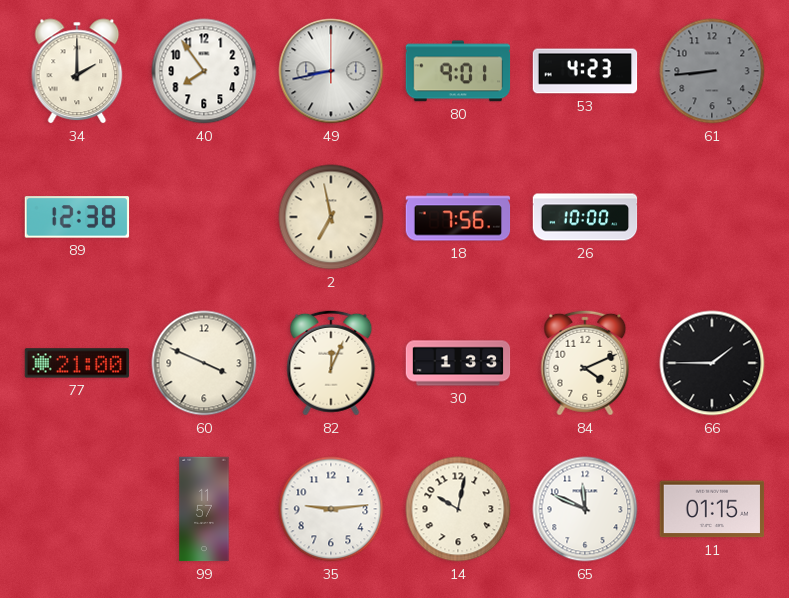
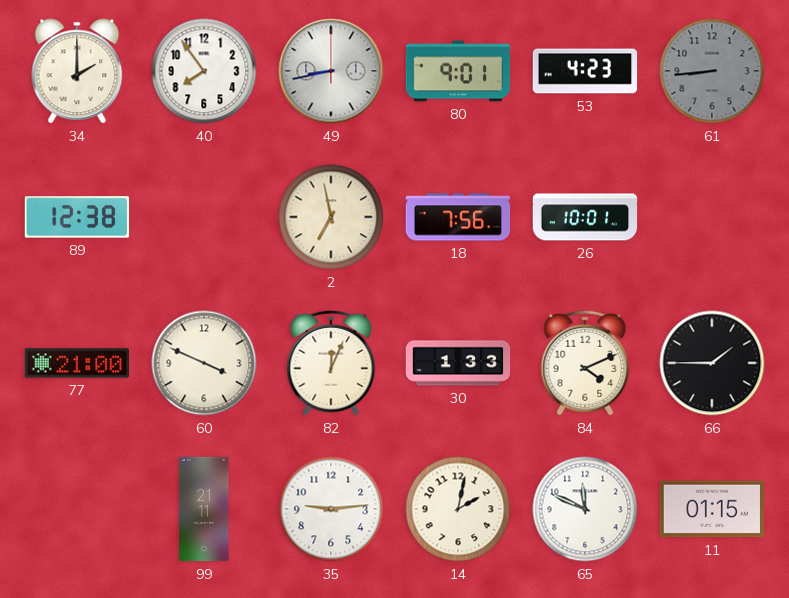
26: 10:00 -> 10:01 (585, 217)
99: 11:57 -> 21:11 (204, 509)
14: 10:02 -> 2:02 (458, 509)
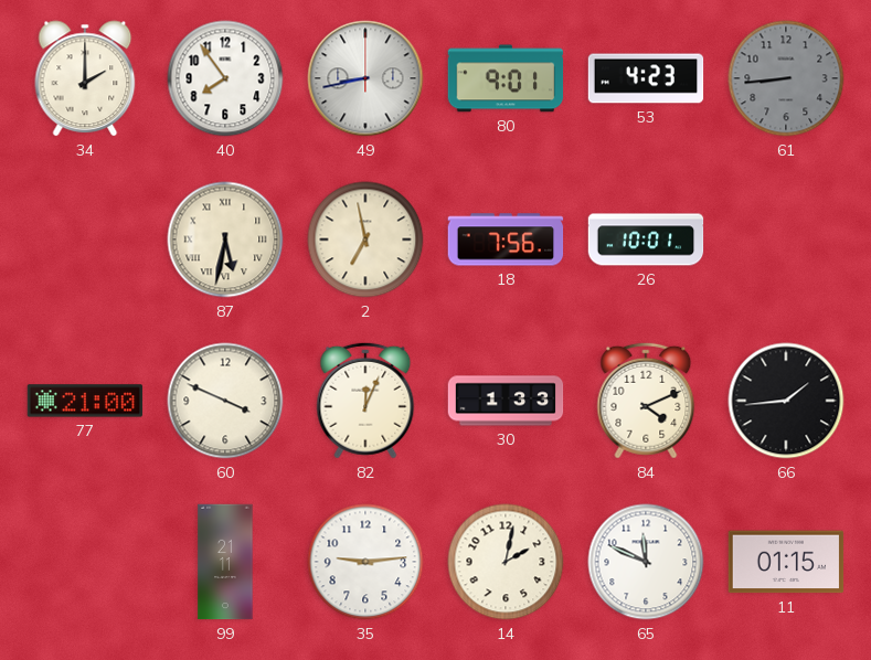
89: 12:38 -> none (77, 217)
87: none -> 5:32 (225, 239)
66: 1:45 -> 1:44 (786, 401)
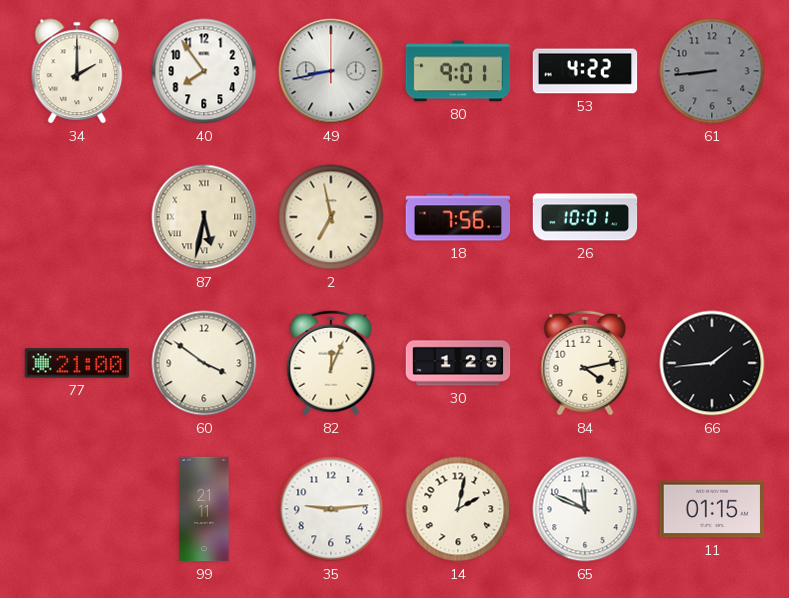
53: 4:23 -> 4:22 (585, 71)
60: 3:49 -> 3:51 (204, 363)
30: 1:33 -> 1:29 (458, 363)
84: 4:11 -> 4:13 (585, 363)
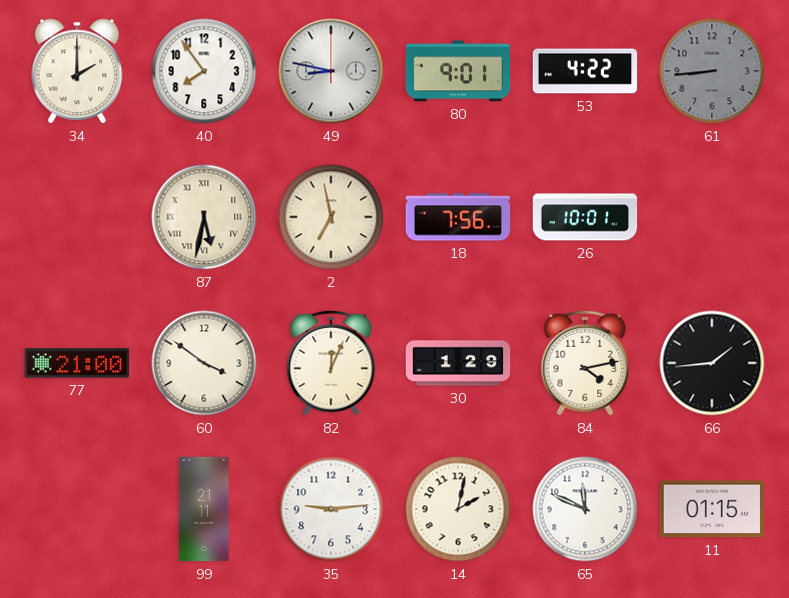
49: 8:43 -> 8:47 (331, 71)
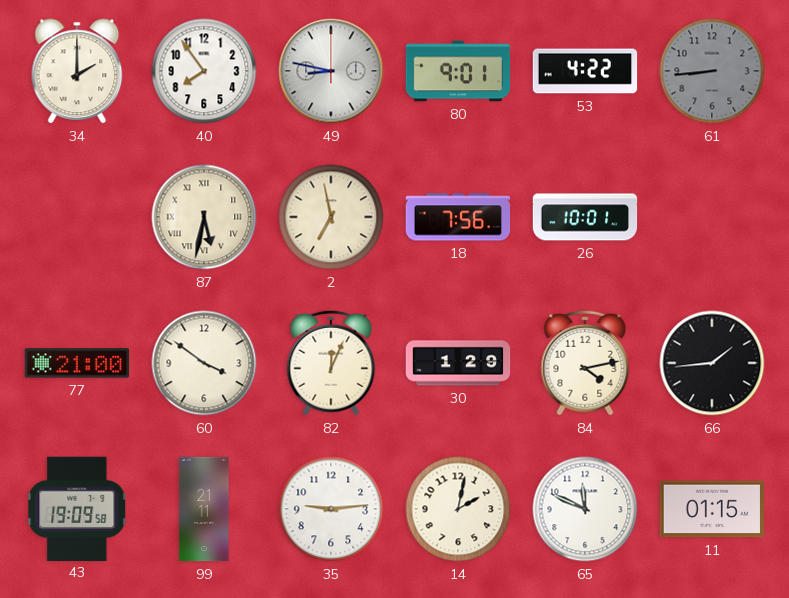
43: none -> 19:09 (77, 508)
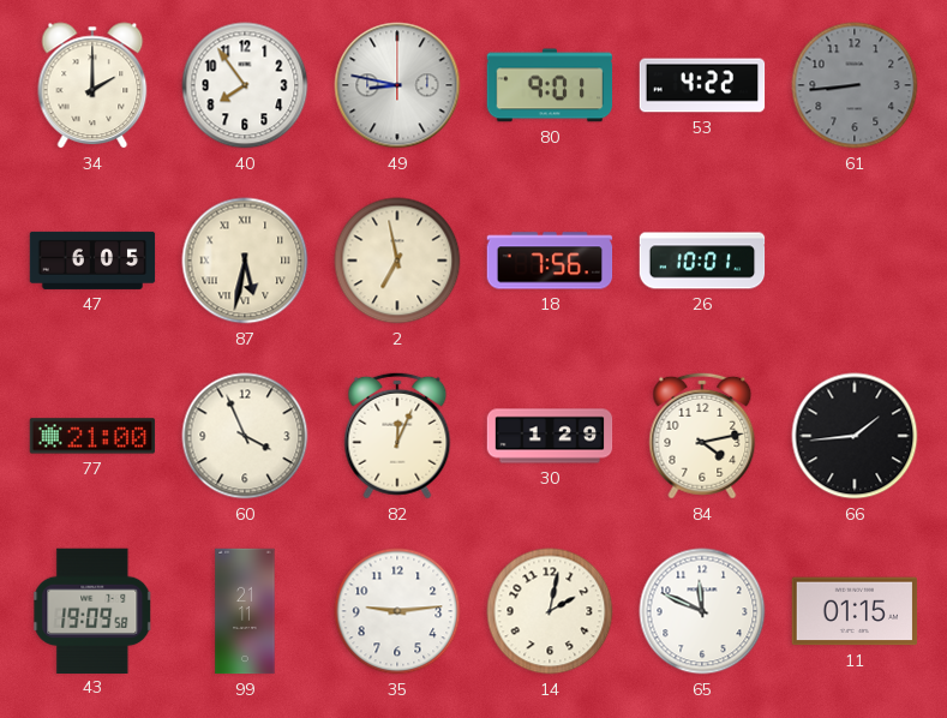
47: none -> 6:05 (92, 261)
60: 3:51 -> 3:56 (245, 436)
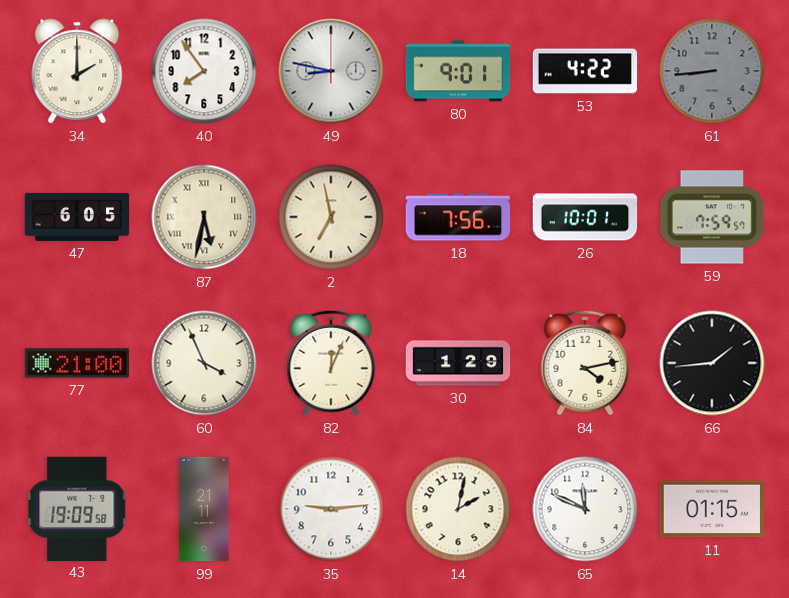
59: none -> 7:59 (712, 217)
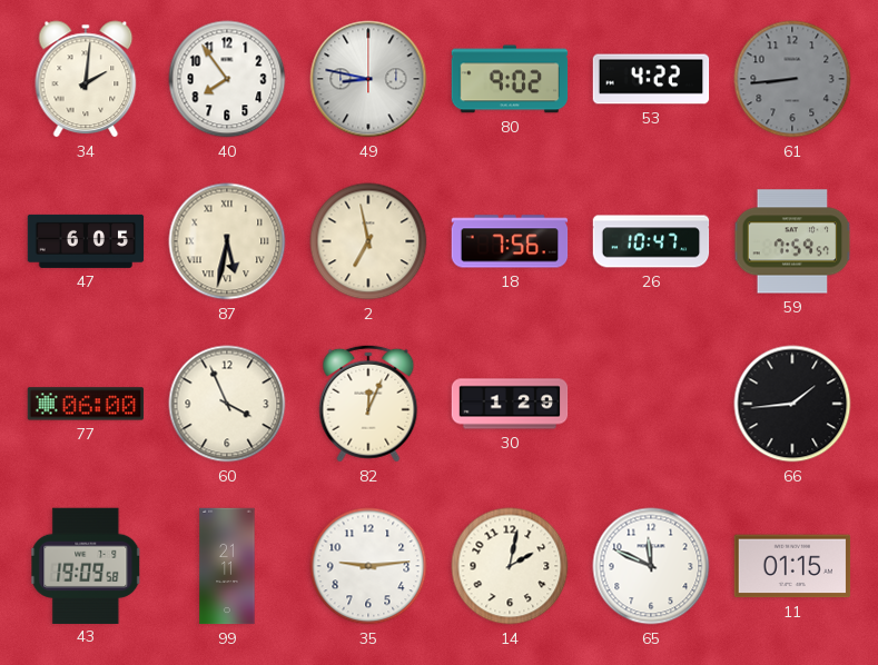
34: 2:00 -> 2:01 (86, 79)
80: 9:01 -> 9:02 (510, 79)
26: 10:01 -> 10:47 (651, 241)
77: 21:00 -> 06:00 (86, 404)
84: 4:13 -> none (585, 363)
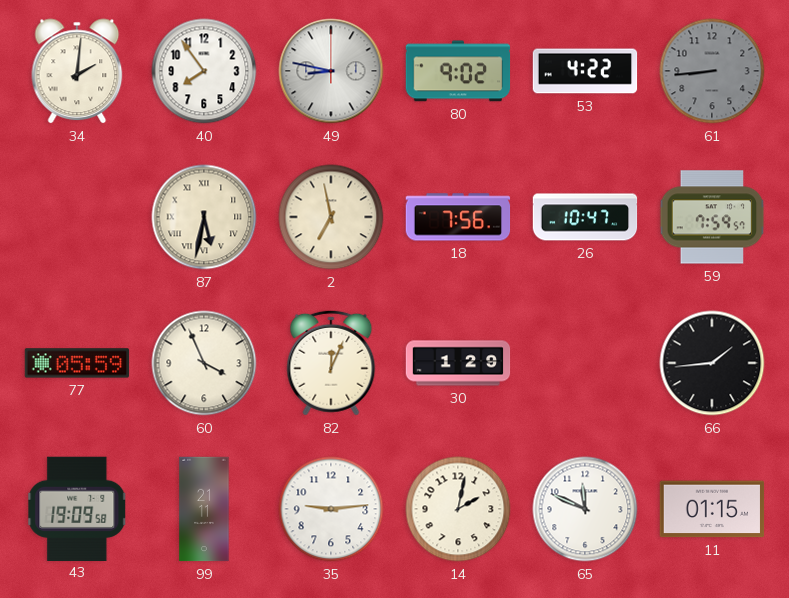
47: 6:05 -> none (86, 241)
77: 06:00 -> 05:59 (77, 363)
